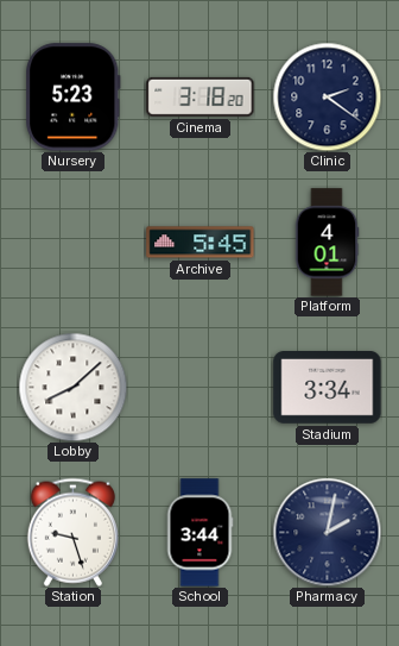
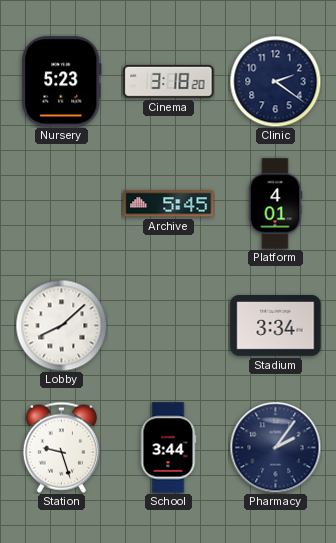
Pharmacy: 2:02 -> 2:06 (275, 447)
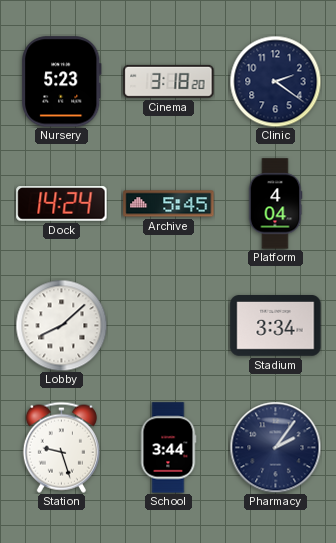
Dock: none -> 14:24 (62, 204)
Platform: 4:01 -> 4:04 (275, 204)
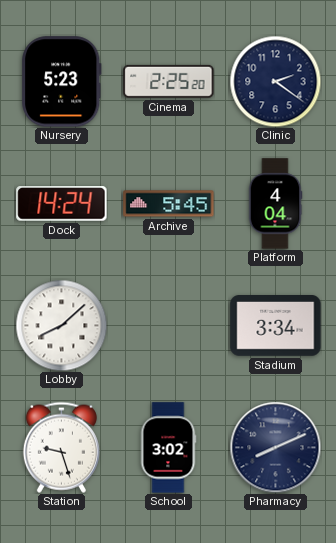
Cinema: 3:18 -> 2:25 (169, 81)
School: 3:44 -> 3:02 (168, 448)
Pharmacy: 2:06 -> 8:11 (275, 447)
